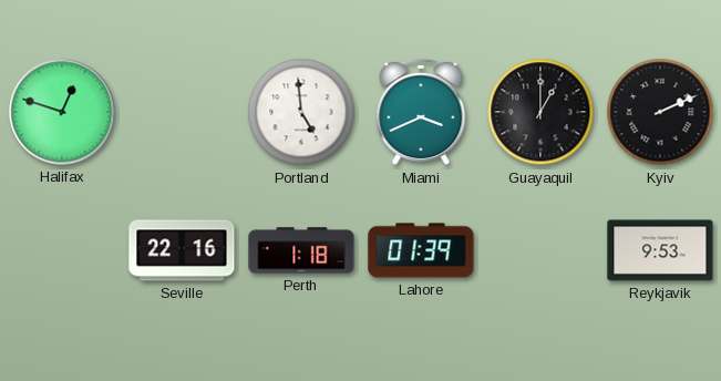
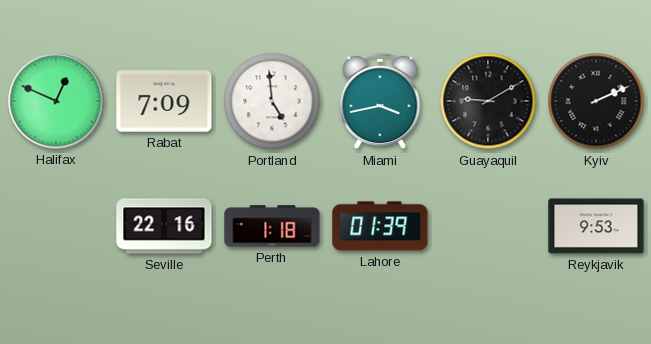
Halifax: 12:48 -> 12:49 (56, 101)
Rabat: none -> 7:09 (164, 101)
Miami: 3:41 -> 3:43 (380, 101)
Guayaquil: 1:00 -> 9:10 (488, 101)
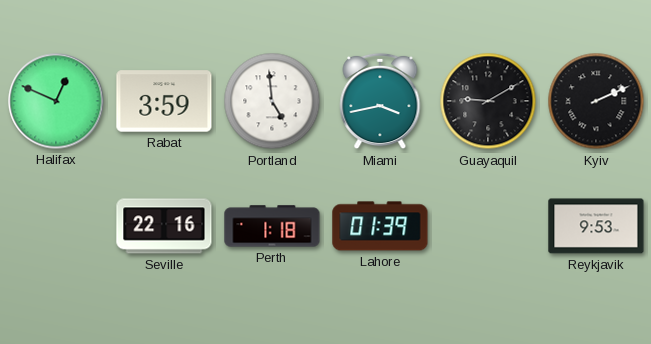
Rabat: 7:09 -> 3:59 (164, 101)
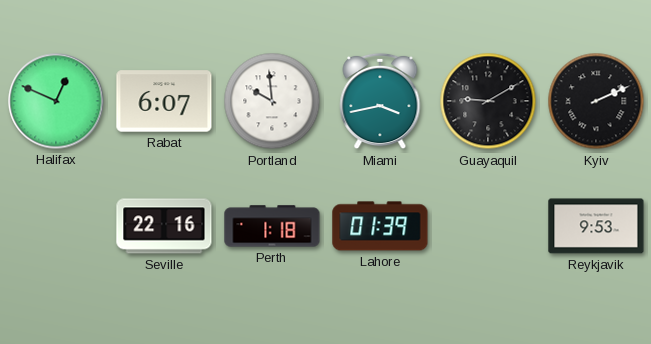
Rabat: 3:59 -> 6:07 (164, 101)
Portland: 4:59 -> 9:59 (272, 101)
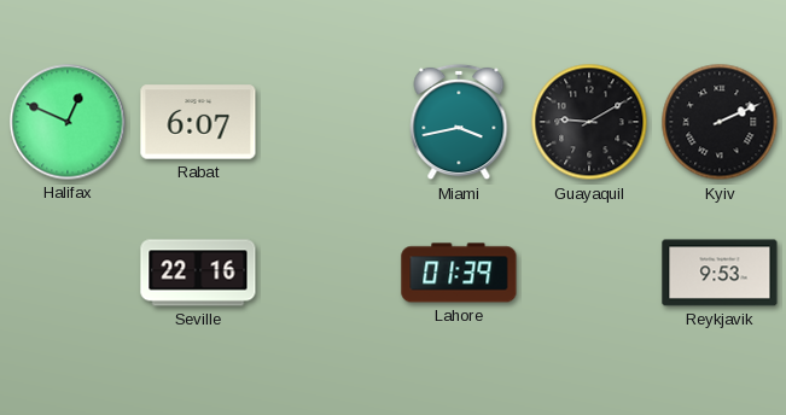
Portland: 9:59 -> none (272, 101)
Perth: 1:18 -> none (272, 226)
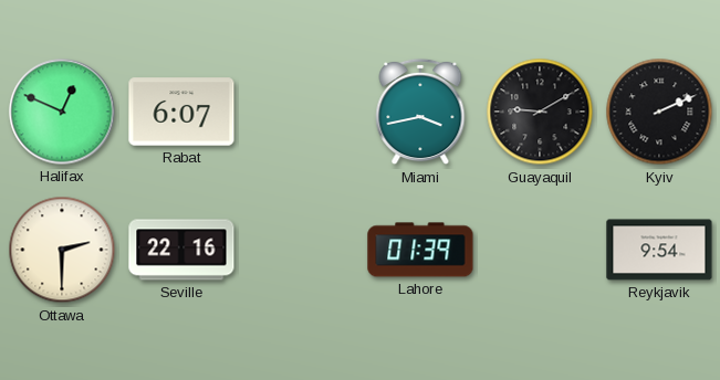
Ottawa: none -> 2:30 (62, 250)
Reykjavik: 9:53 -> 9:54 (659, 250)
